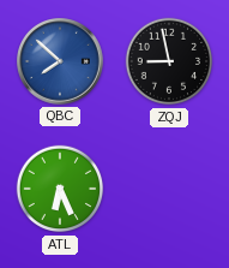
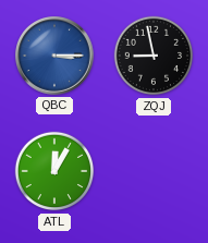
QBC: 7:52 -> 3:15 (56, 57)
ATL: 6:26 -> 12:05 (54, 171)
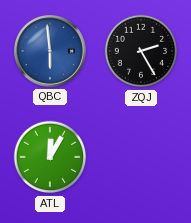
QBC: 3:15 -> 5:59 (51, 52)
ZQJ: 8:58 -> 2:25 (141, 51)
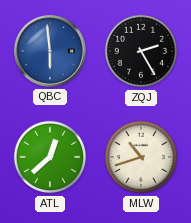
ATL: 12:05 -> 12:38 (50, 157)
MLW: none -> 10:42 (141, 157)
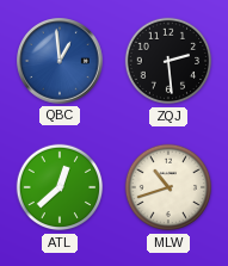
QBC: 5:59 -> 12:59 (61, 62)
ZQJ: 2:25 -> 2:29 (168, 61)
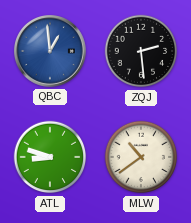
ATL: 12:38 -> 8:48 (50, 157)
MLW: 10:42 -> 10:39 (141, 157)
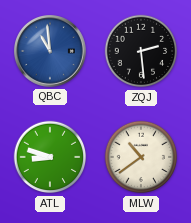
QBC: 12:59 -> 10:59 (51, 52)
